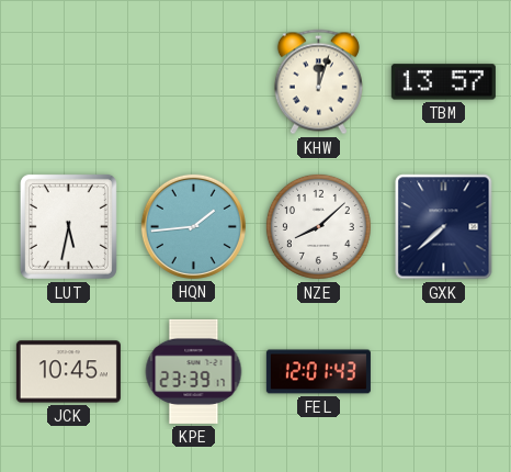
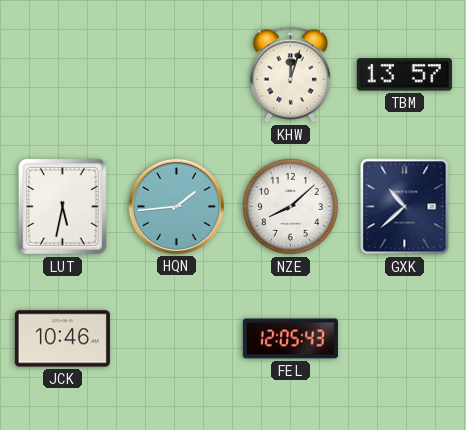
GXK: 7:38 -> 10:38 (405, 207)
JCK: 10:45 -> 10:46 (62, 339)
KPE: 23:39 -> none (194, 371)
FEL: 12:01 -> 12:05 (290, 339)
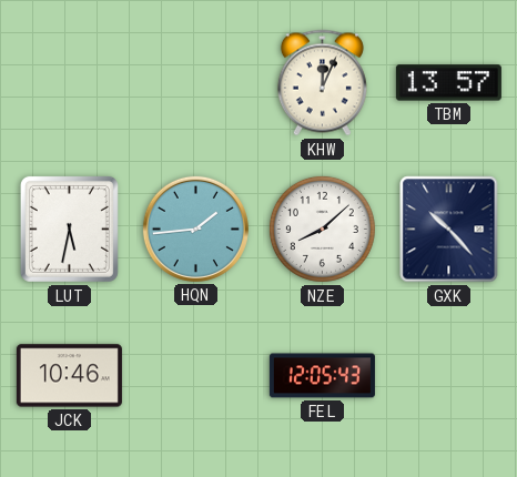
KHW: 12:03 -> 12:04 (322, 83)
GXK: 10:38 -> 10:23 (449, 230)
